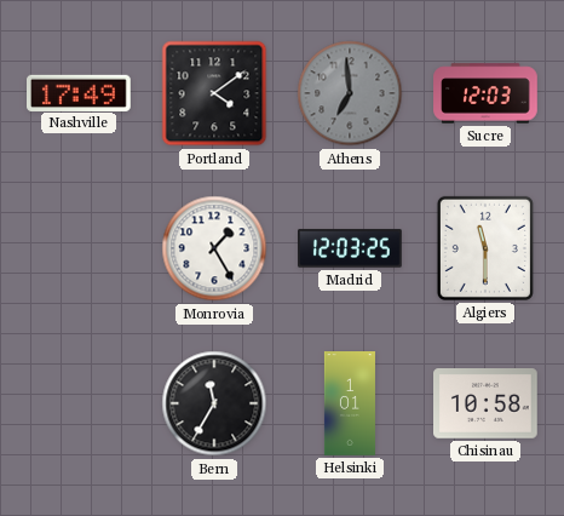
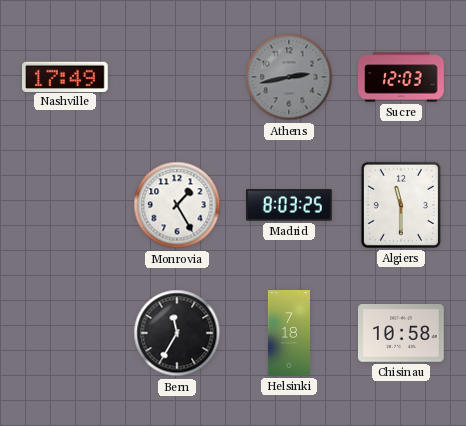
Portland: 4:09 -> none (214, 93)
Athens: 6:59 -> 2:43 (289, 77)
Madrid: 12:03 -> 8:03 (289, 205)
Helsinki: 1:01 -> 7:18 (289, 333)
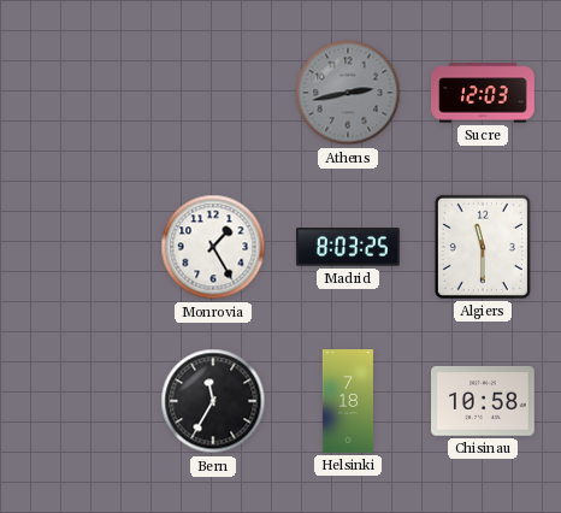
Nashville: 17:49 -> none (66, 76)
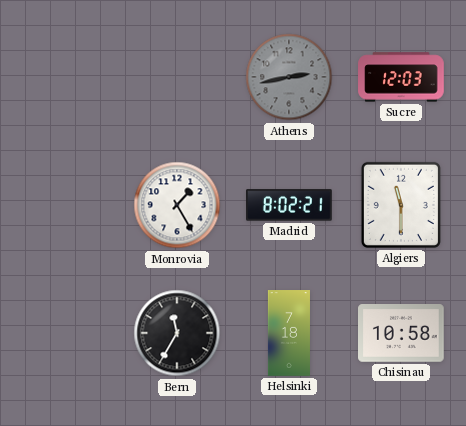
Madrid: 8:03 -> 8:02 (289, 205)
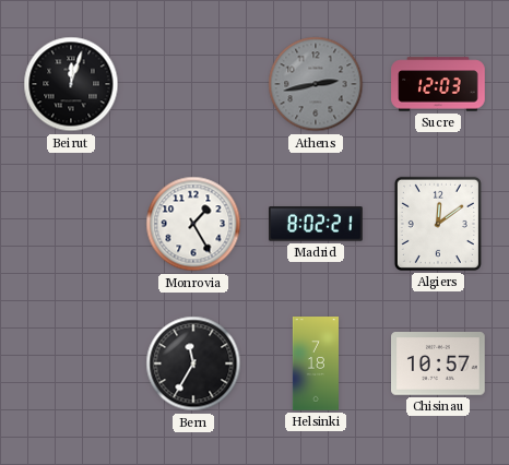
Beirut: none -> 12:03 (71, 84)
Algiers: 11:30 -> 12:09 (438, 224)
Chisinau: 10:58 -> 10:57 (439, 363)
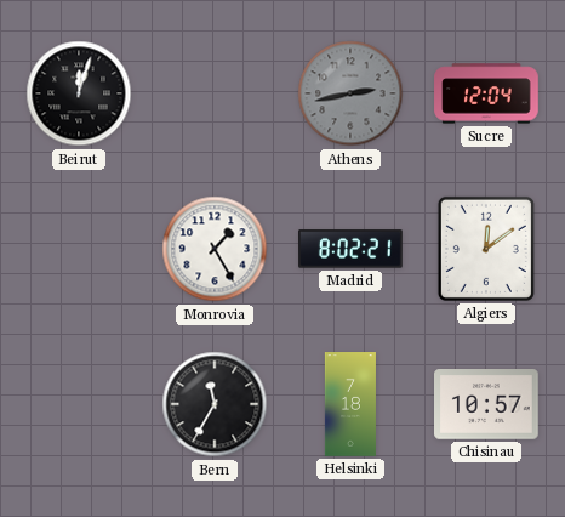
Sucre: 12:03 -> 12:04 (486, 93)
